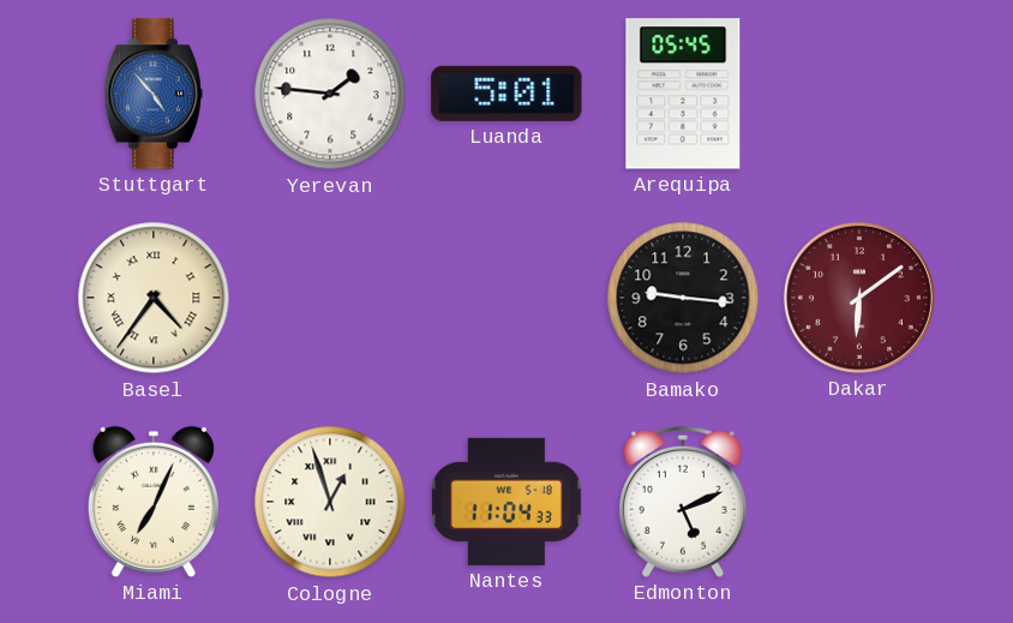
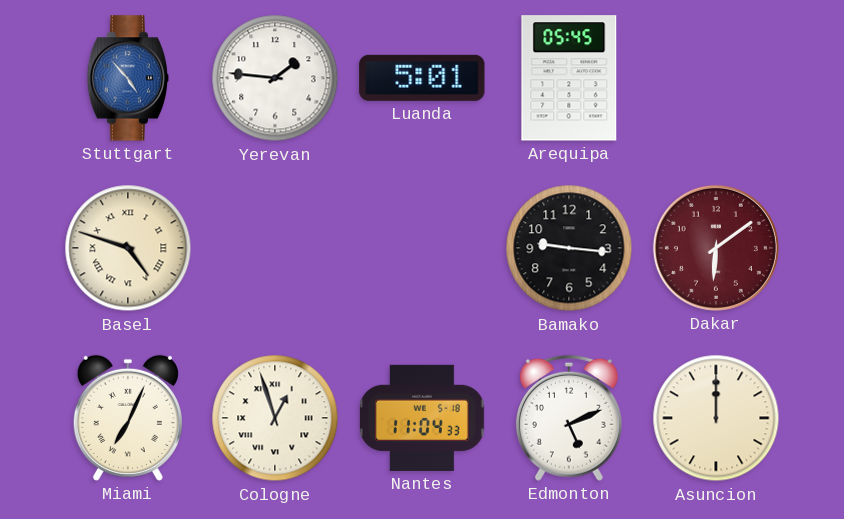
Basel: 4:36 -> 4:48 (128, 248)
Asuncion: none -> 12:00 (716, 418)
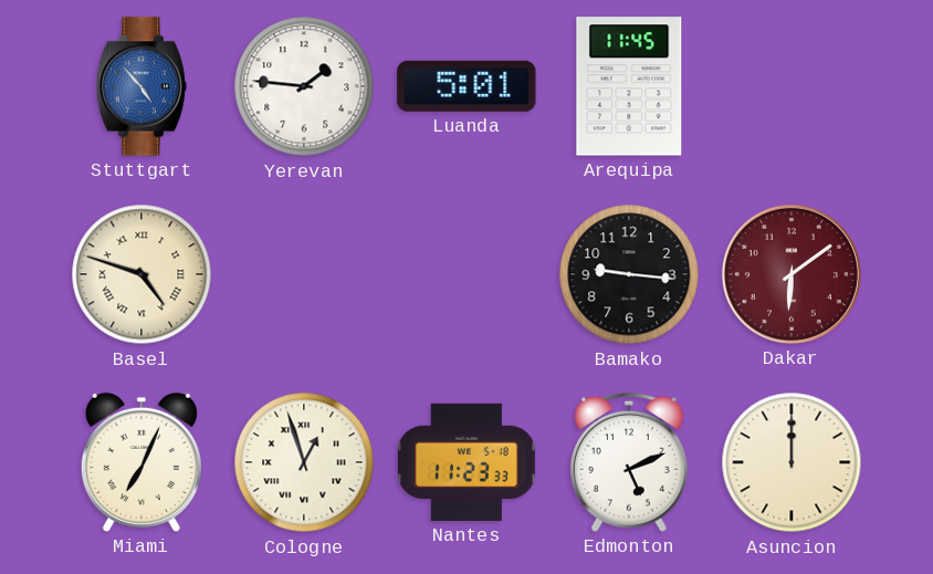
Arequipa: 05:45 -> 11:45 (629, 86)
Nantes: 11:04 -> 11:23 (466, 462)
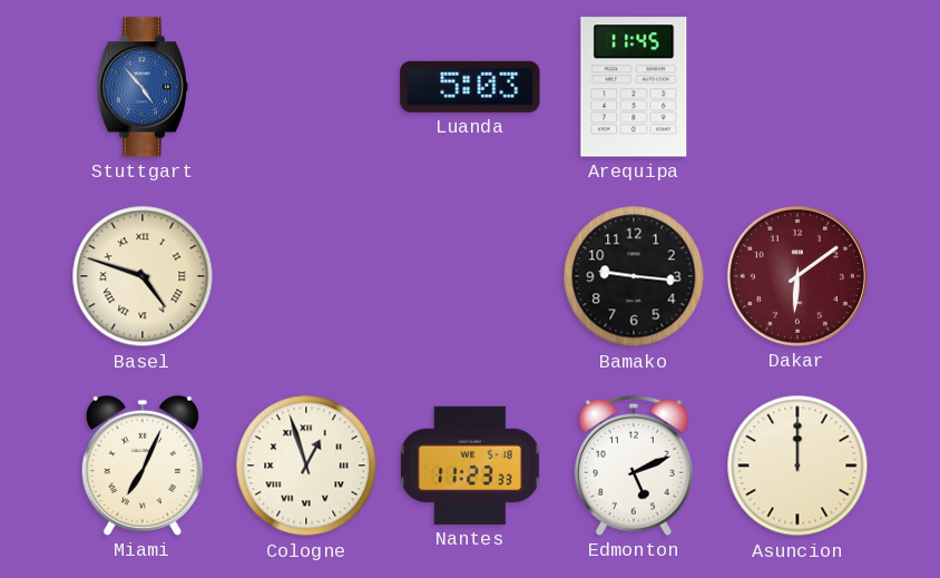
Yerevan: 1:46 -> none (304, 86)
Luanda: 5:01 -> 5:03 (470, 87)
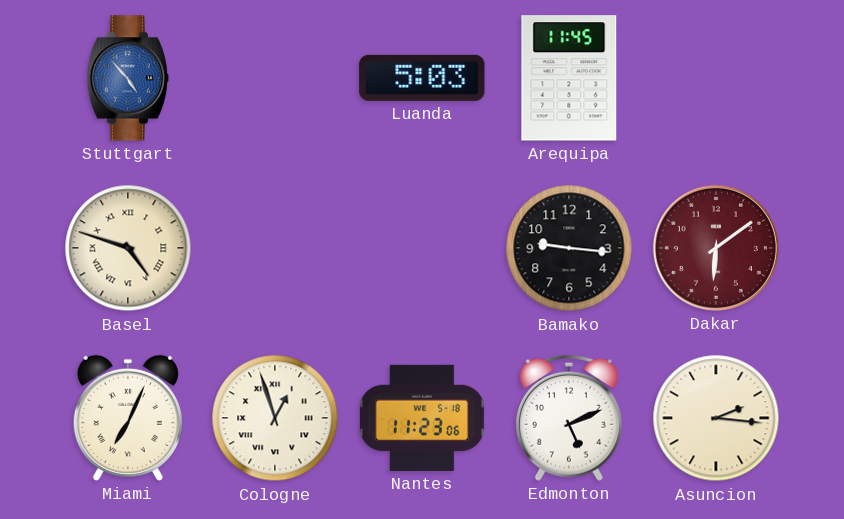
Nantes: 11:23:33 -> 11:23:06 (422, 418)
Asuncion: 12:00 -> 2:16 (716, 418)
